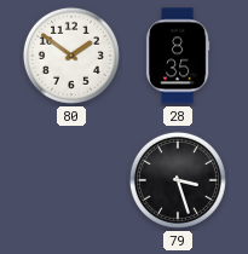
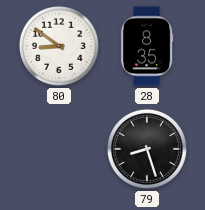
80: 1:51 -> 8:51 (59, 46)
79: 3:27 -> 8:27 (147, 149)
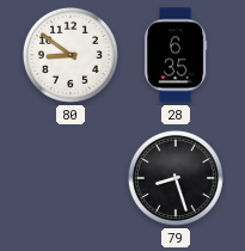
28: 8:35 -> 6:35 (176, 55)
